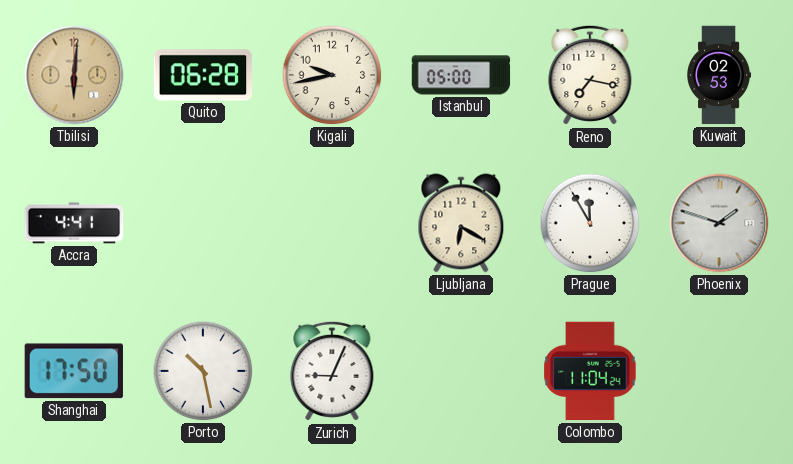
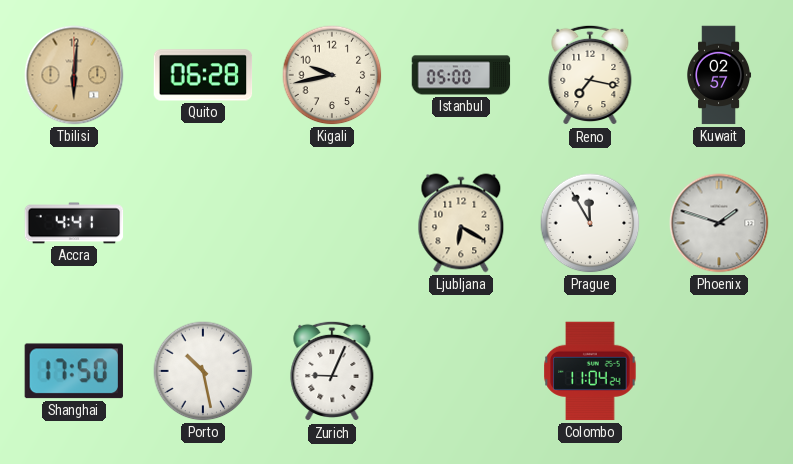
Kuwait: 02:53 -> 02:57 (720, 75)
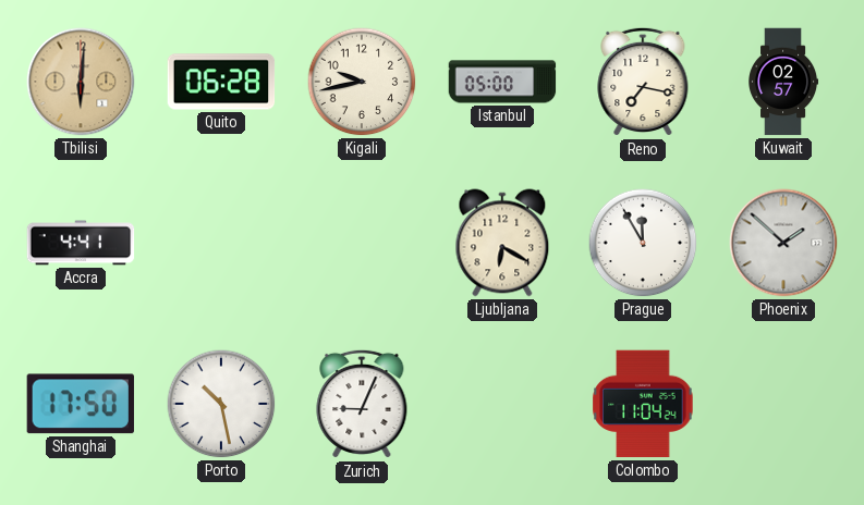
Phoenix: 1:48 -> 1:52 (783, 243)
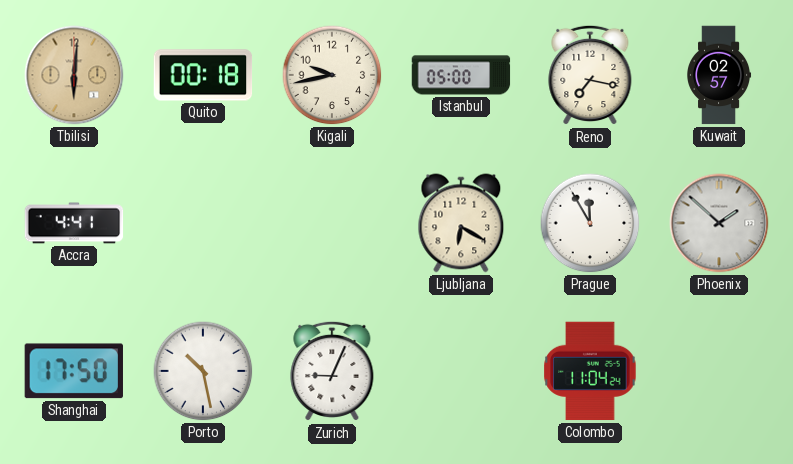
Quito: 06:28 -> 00:18 (203, 75)
